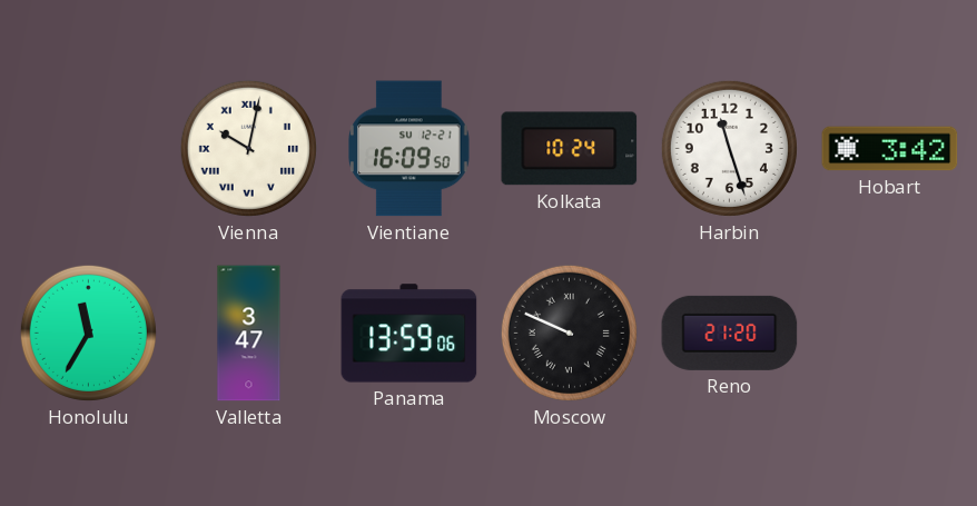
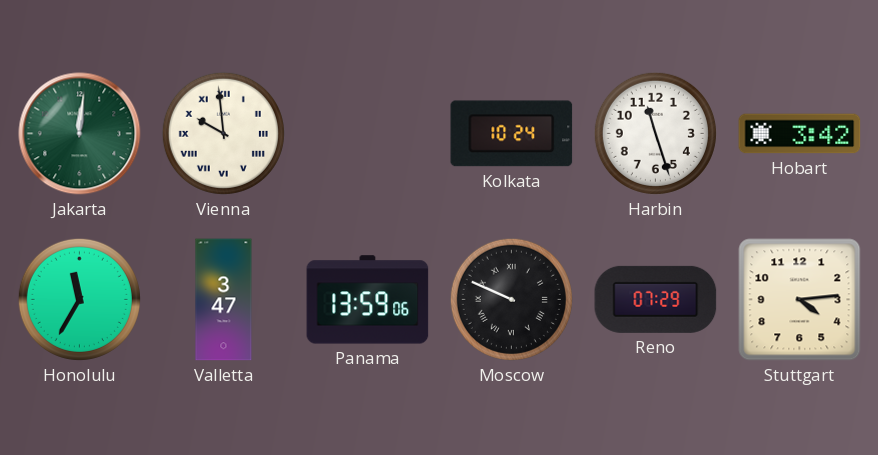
Jakarta: none -> 12:01 (80, 134)
Vienna: 10:02 -> 9:59 (223, 133)
Vientiane: 16:09 -> none (409, 149)
Reno: 21:20 -> 07:29 (656, 299)
Stuttgart: none -> 4:14 (800, 300)
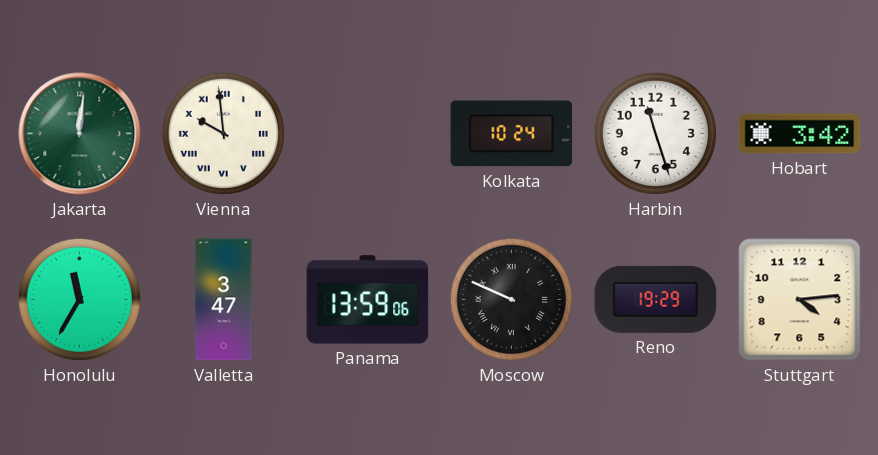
Reno: 07:29 -> 19:29 (656, 299)
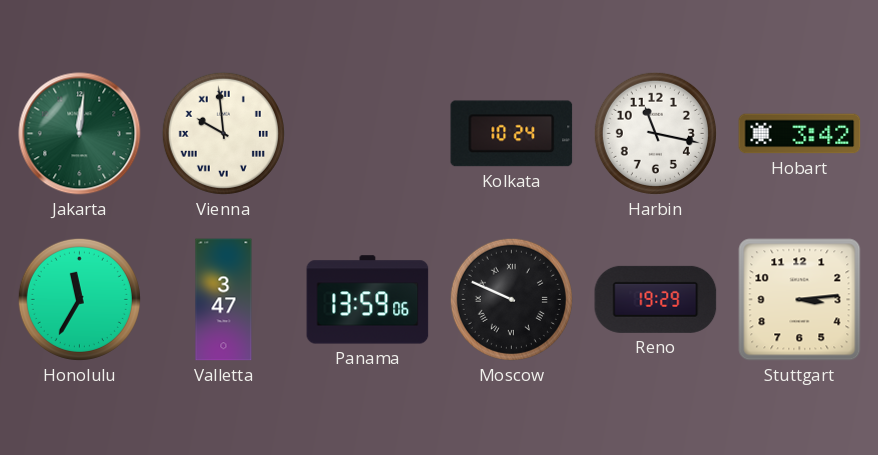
Harbin: 11:27 -> 11:17 (655, 133)
Stuttgart: 4:14 -> 3:14 (800, 300)
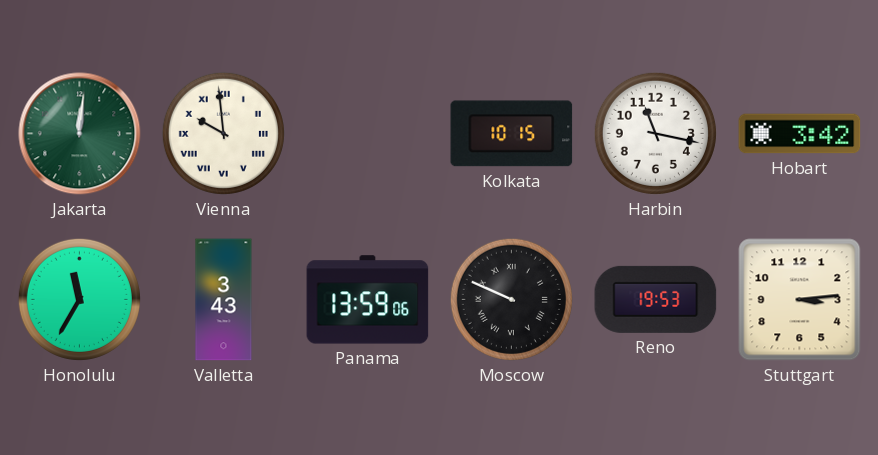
Kolkata: 10:24 -> 10:15 (512, 134)
Valletta: 3:47 -> 3:43 (224, 300)
Reno: 19:29 -> 19:53 (656, 299)
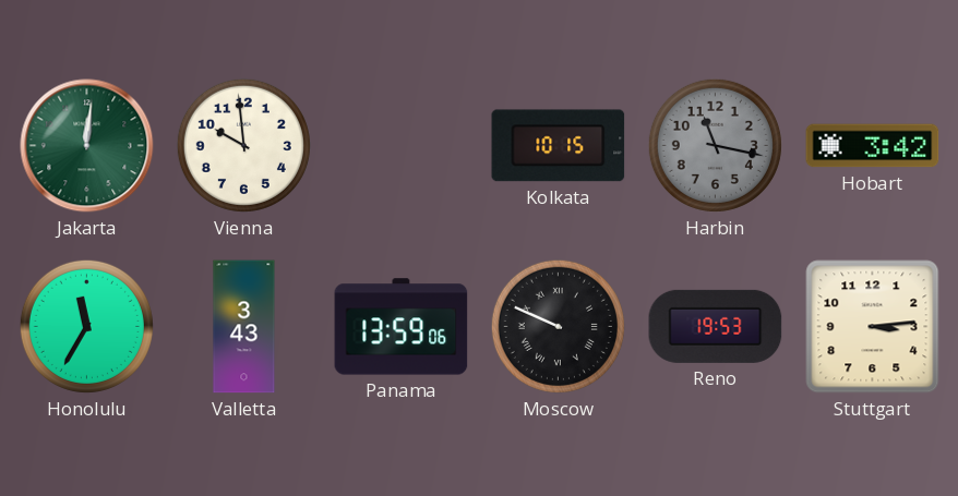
Vienna numerals: Roman -> Arabic (243, 145)
Harbin dial: white -> grey (715, 145)
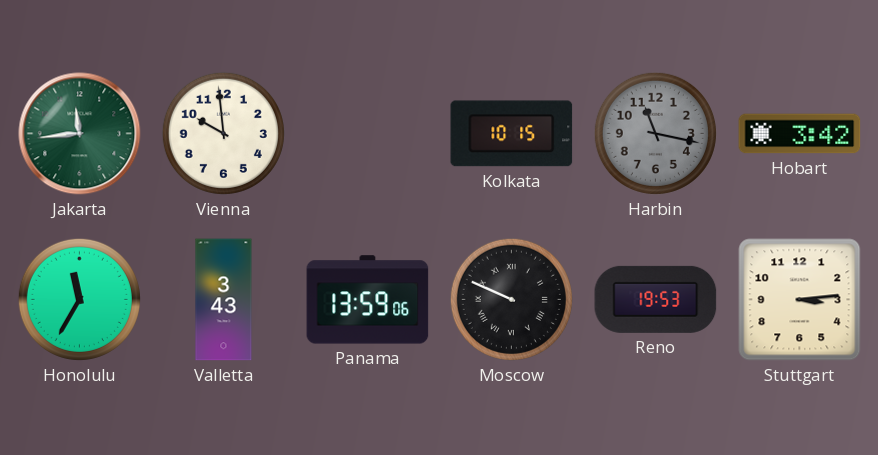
Jakarta: 12:01 -> 11:44 (80, 134)
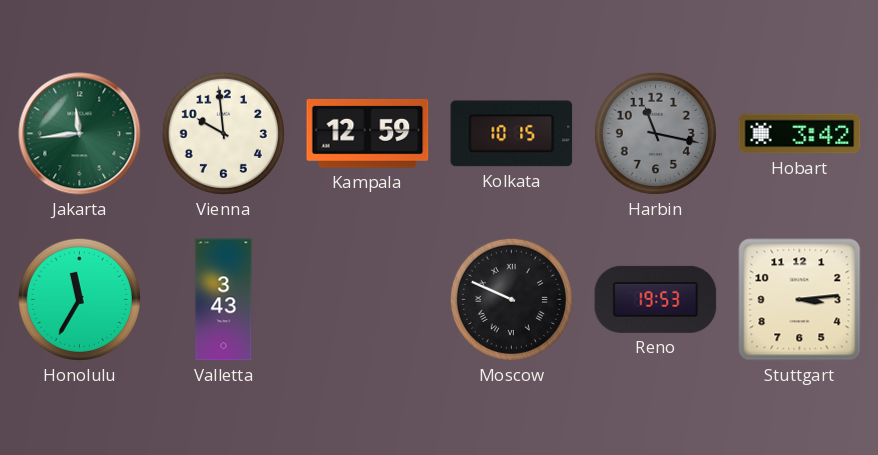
Kampala: none -> 12:59 (368, 133)
Panama: 13:59 -> none (368, 300)
